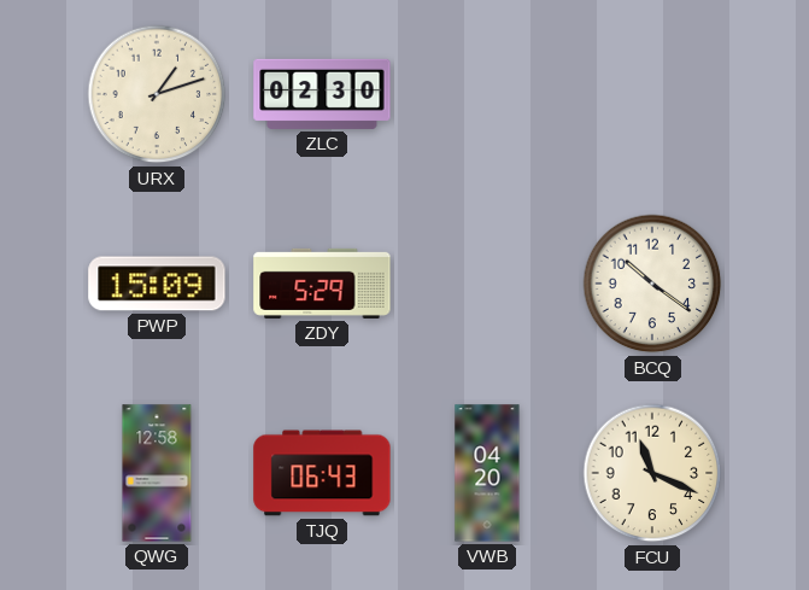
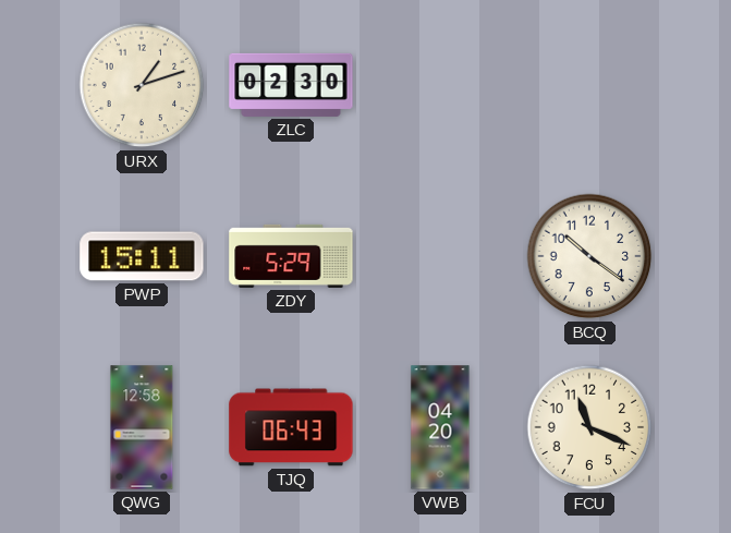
PWP: 15:09 -> 15:11 (142, 256)
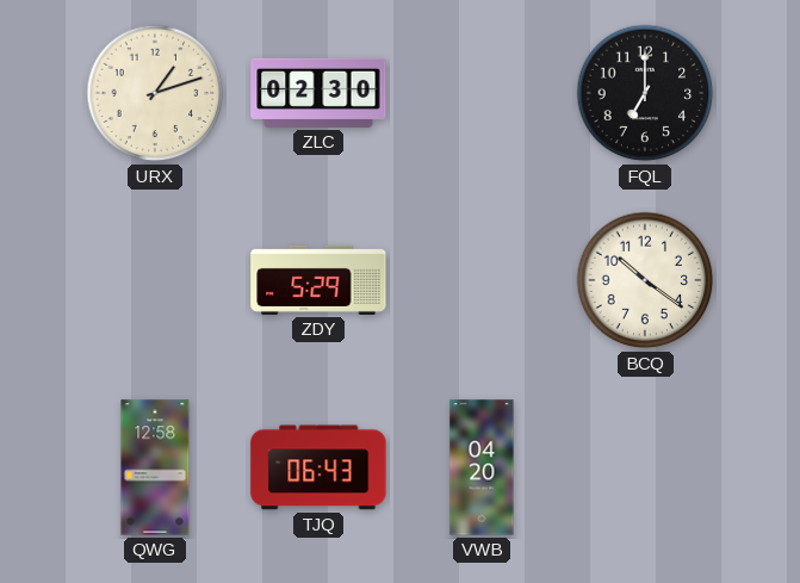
FQL: none -> 7:00 (645, 93)
PWP: 15:11 -> none (142, 256)
FCU: 11:19 -> none (589, 427)
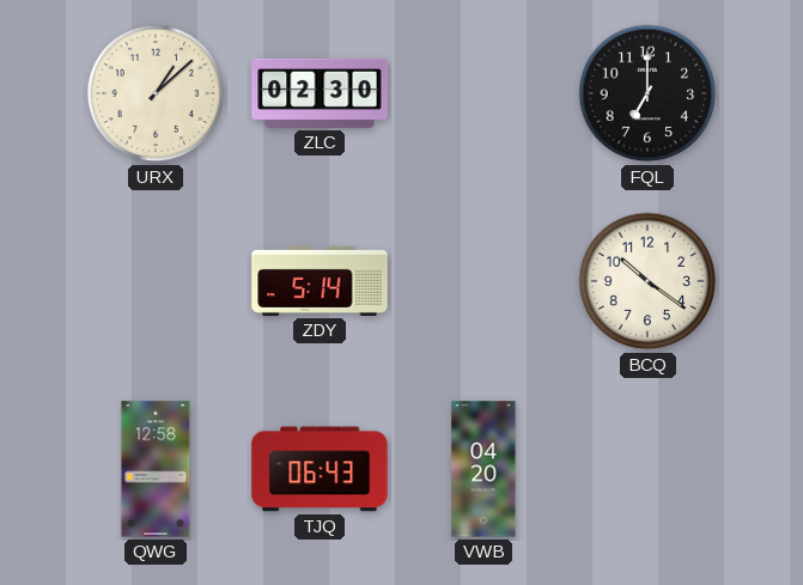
URX: 1:12 -> 1:08 (156, 93)
ZDY: 5:29 -> 5:14 (320, 281)
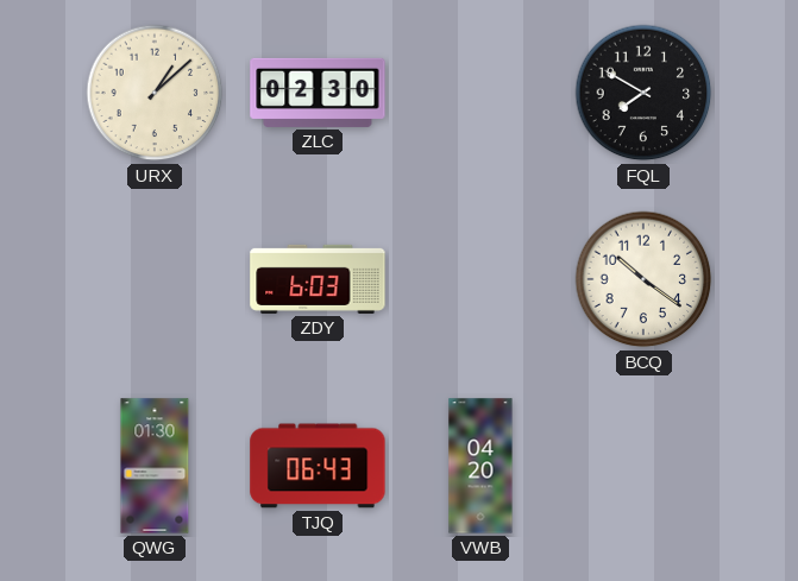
FQL: 7:00 -> 7:50 (643, 93)
ZDY: 5:14 -> 6:03 (318, 279)
QWG: 12:58 -> 01:30 (155, 466)
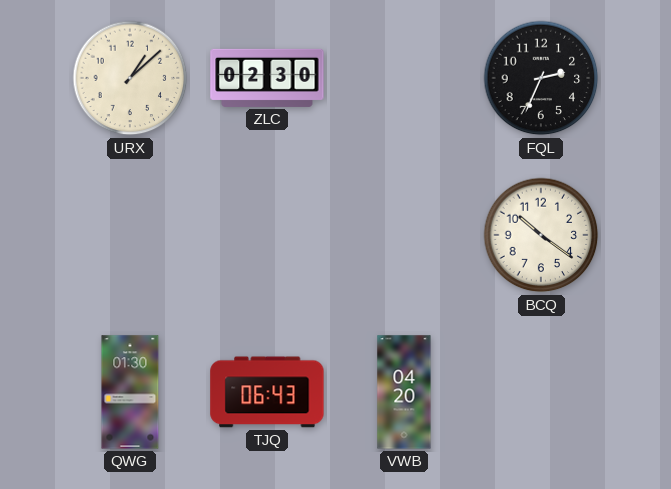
FQL: 7:50 -> 2:34 (541, 78)
ZDY: 6:03 -> none (318, 279)
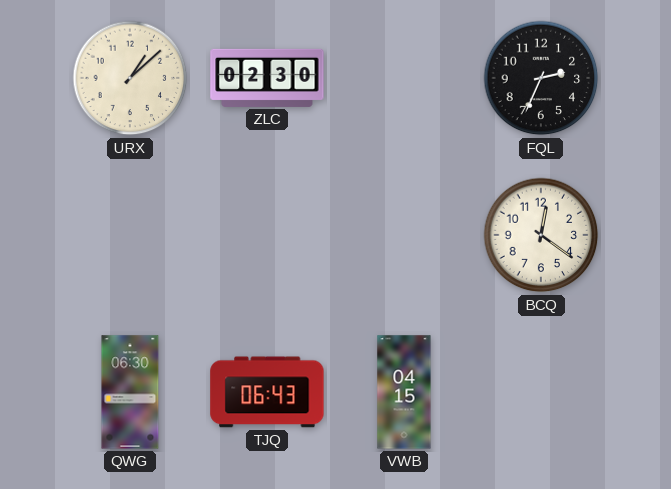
BCQ: 10:21 -> 12:21 (541, 235)
QWG: 01:30 -> 06:30 (130, 392)
VWB: 04:20 -> 04:15 (404, 392)
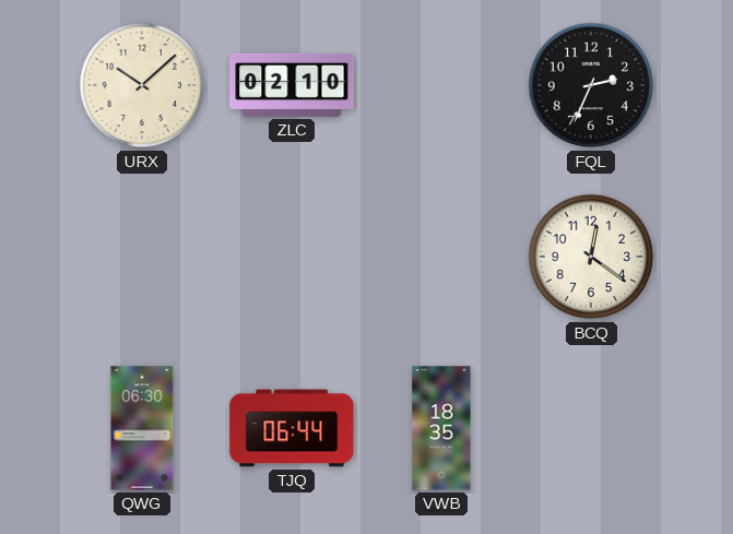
URX: 1:08 -> 10:08 (142, 85)
ZLC: 02:30 -> 02:10 (292, 85)
TJQ: 06:43 -> 06:44 (292, 428)
VWB: 04:15 -> 18:35 (441, 428)
